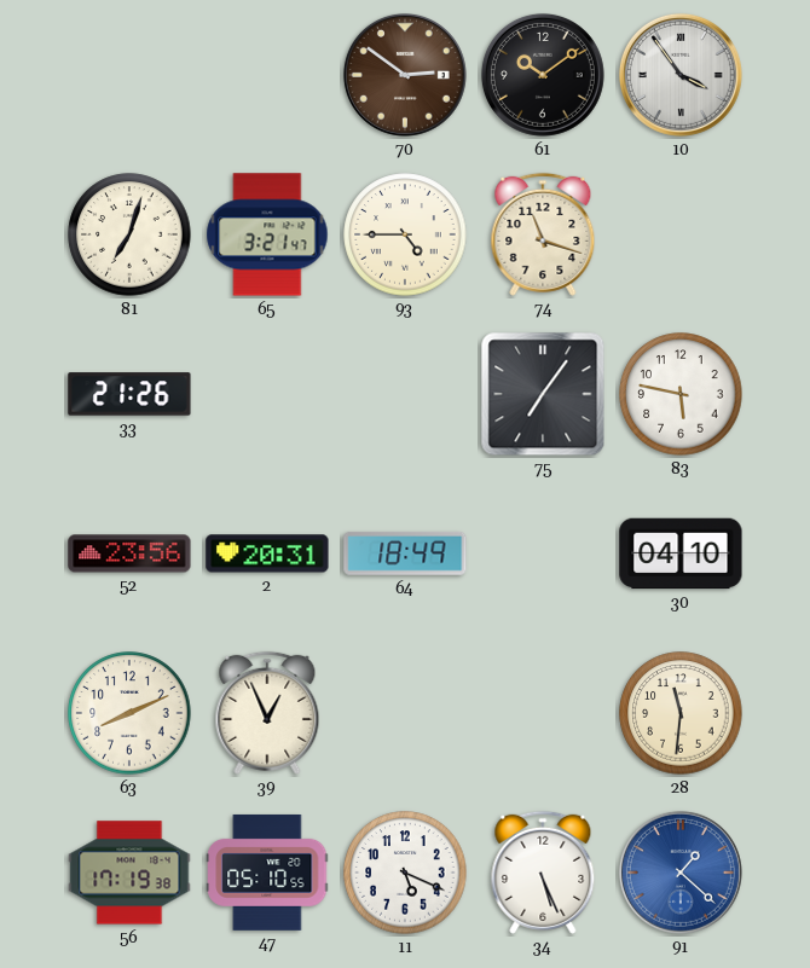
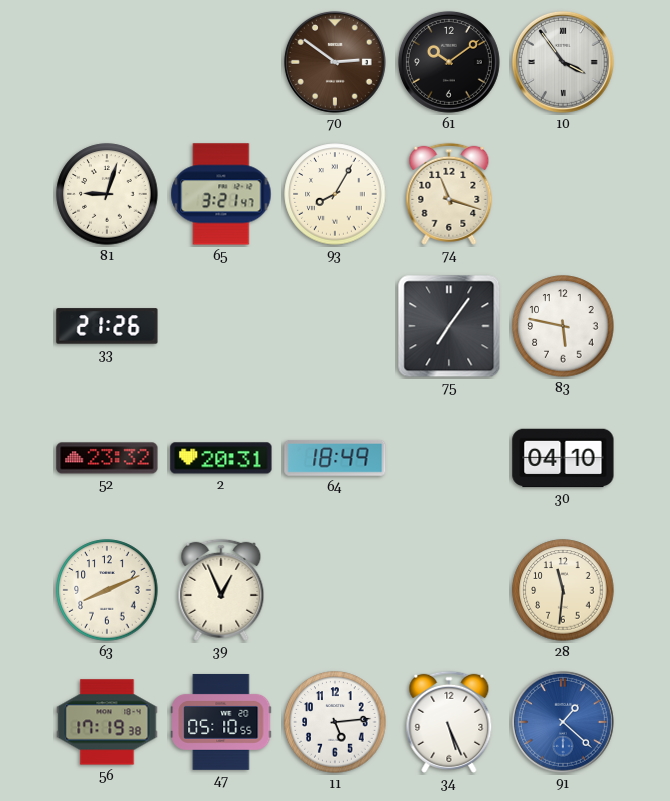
81: 7:03 -> 9:03 (107, 194)
93: 4:45 -> 8:05 (335, 194)
52: 23:56 -> 23:32 (107, 458)
11: 5:19 -> 5:14 (335, 722)
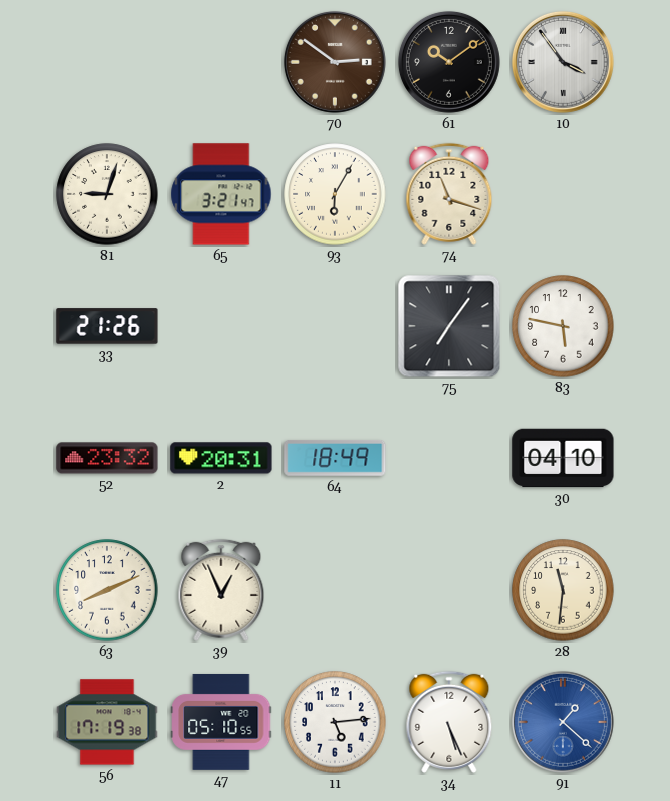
93: 8:05 -> 6:05 (335, 194)
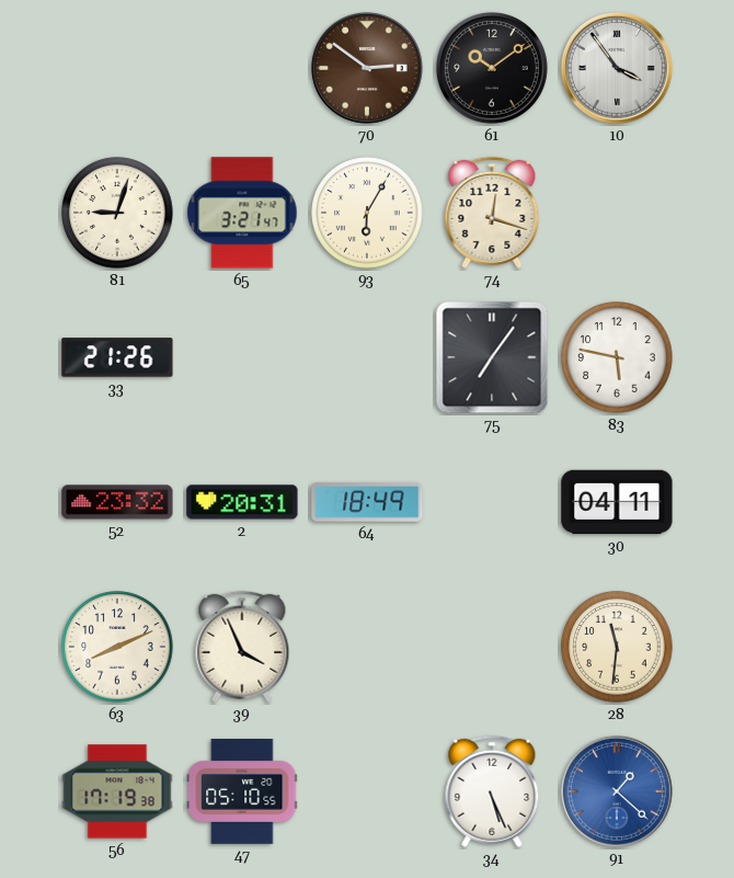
74: 11:18 -> 12:18 (492, 213)
30: 04:10 -> 04:11 (617, 502)
39: 12:56 -> 3:56 (242, 647)
11: 5:14 -> none (335, 722)
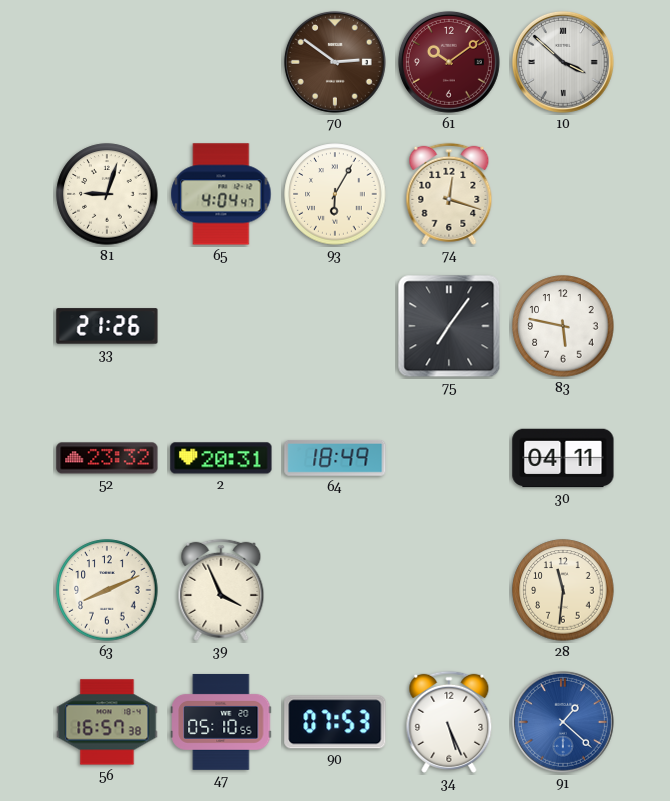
61 dial: black -> burgundy (449, 62)
10: 3:54 -> 3:52 (563, 62)
65: 3:21 -> 4:04 (221, 194)
56: 17:19 -> 16:57 (107, 722)
90: none -> 07:53 (335, 722)
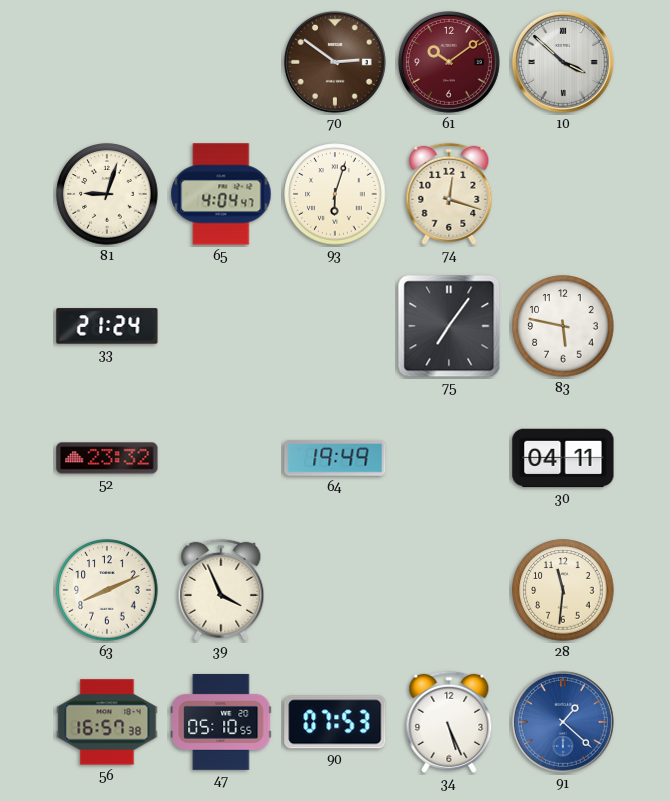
93: 6:05 -> 6:03 (335, 194)
33: 21:26 -> 21:24 (107, 326)
2: 20:31 -> none (221, 458)
64: 18:49 -> 19:49 (335, 458)
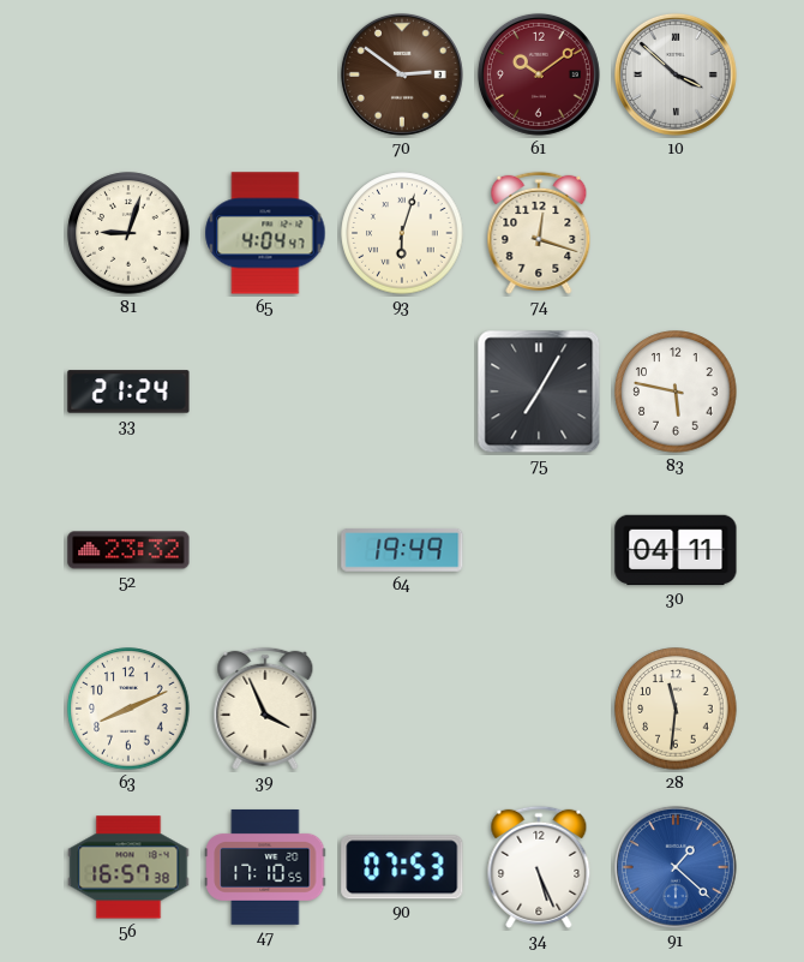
75: 7:06 -> 7:05 (539, 392)
47: 05:10 -> 17:10 (265, 867)
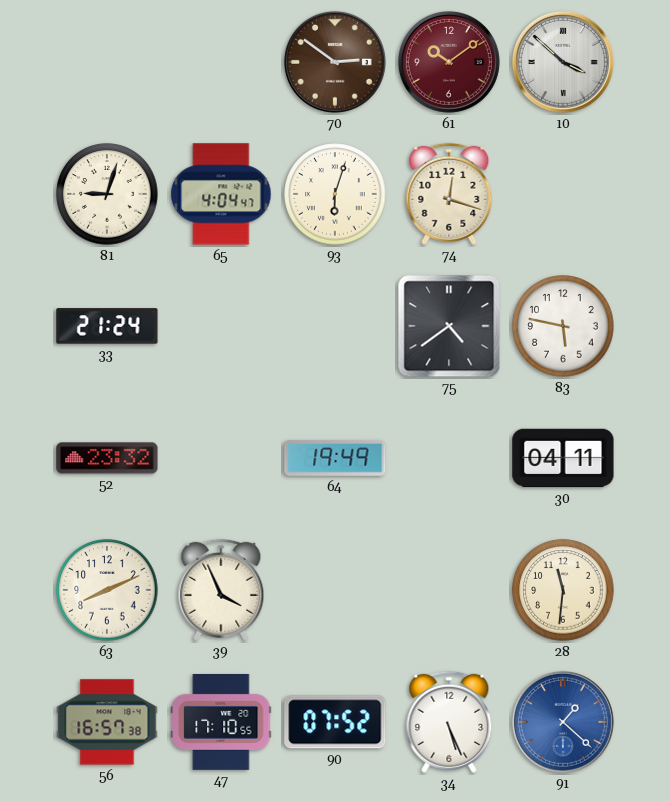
75: 7:05 -> 4:39 (449, 326)
90: 07:53 -> 07:52 (335, 722)
